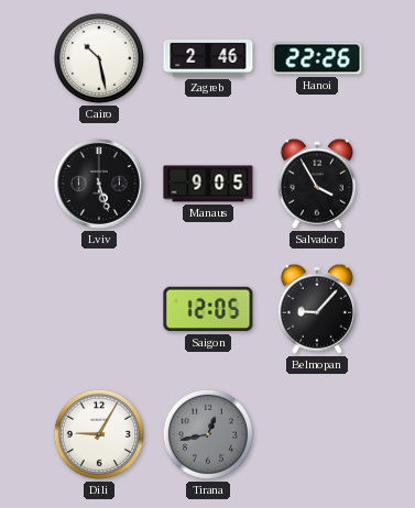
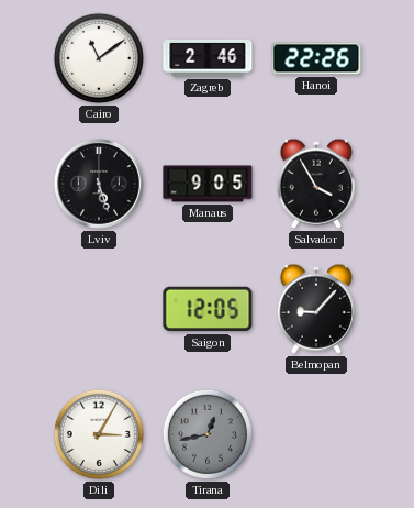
Cairo: 10:28 -> 11:09 (99, 58)
Dili: 9:05 -> 3:05 (99, 434)
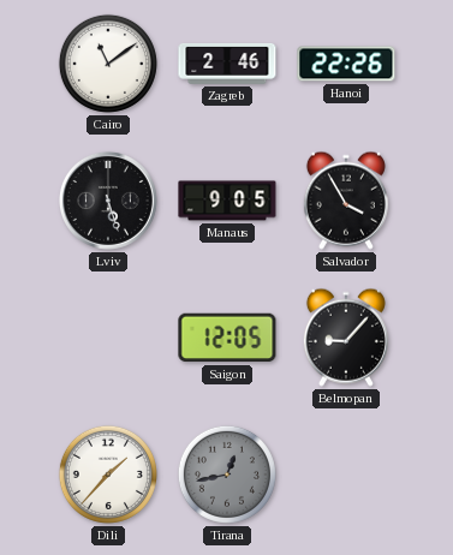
Dili: 3:05 -> 1:37 (108, 475)
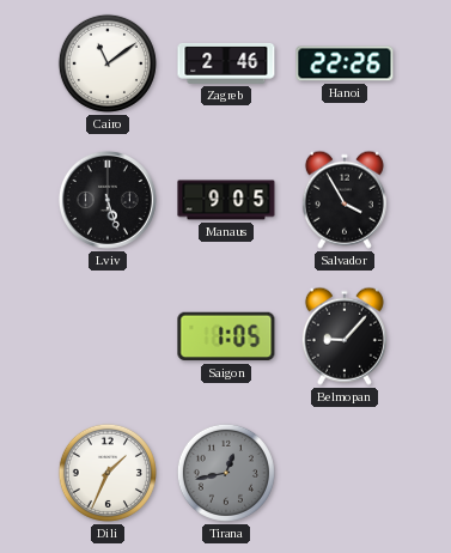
Saigon: 12:05 -> 1:05 (226, 336)
Dili: 1:37 -> 1:34 (108, 473)
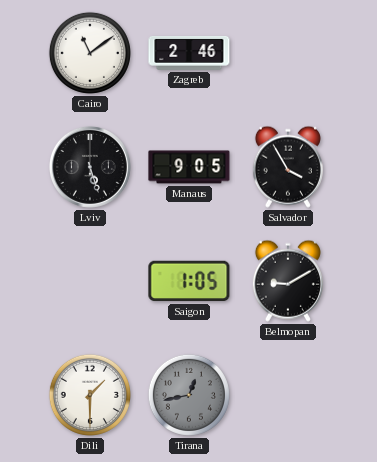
Hanoi: 22:26 -> none (345, 63)
Belmopan: 9:07 -> 9:10 (288, 281)
Dili: 1:34 -> 1:30 (90, 395)
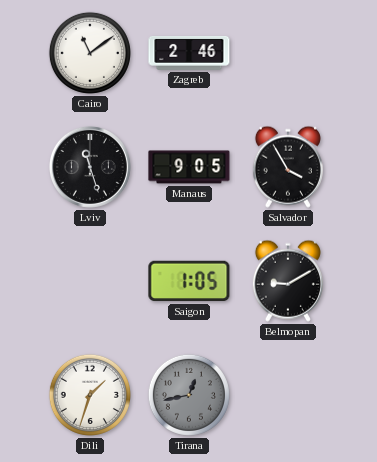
Lviv: 5:27 -> 11:27 (90, 167)
Dili: 1:30 -> 1:33 (90, 395)
